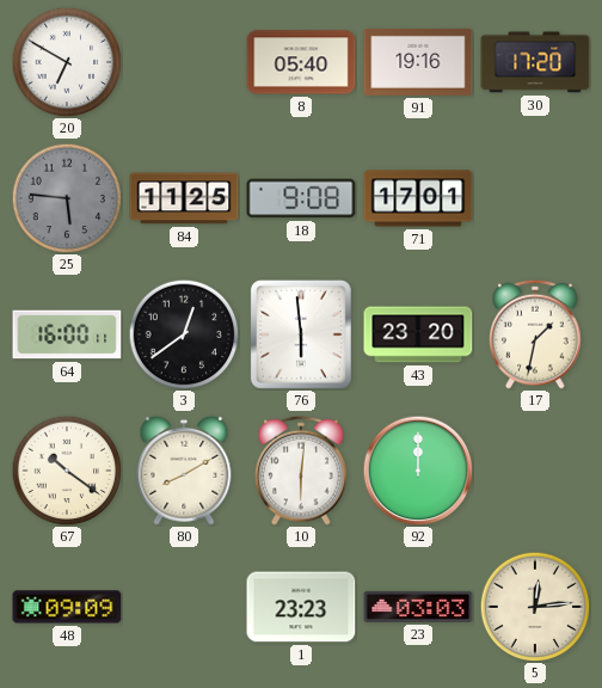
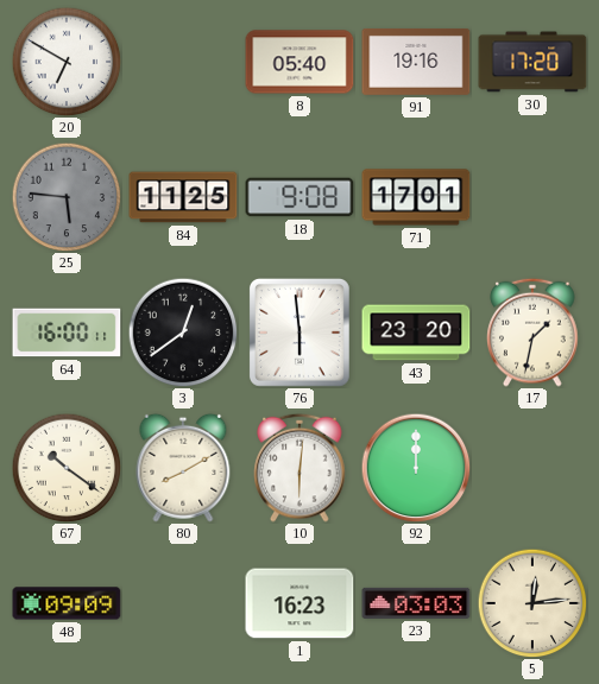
1: 23:23 -> 16:23 (299, 603)
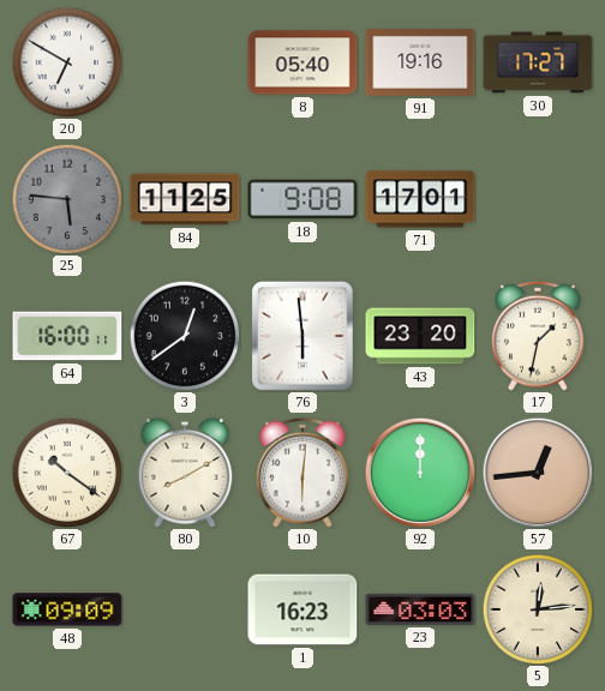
30: 17:20 -> 17:27 (538, 62)
57: none -> 12:44 (538, 473)
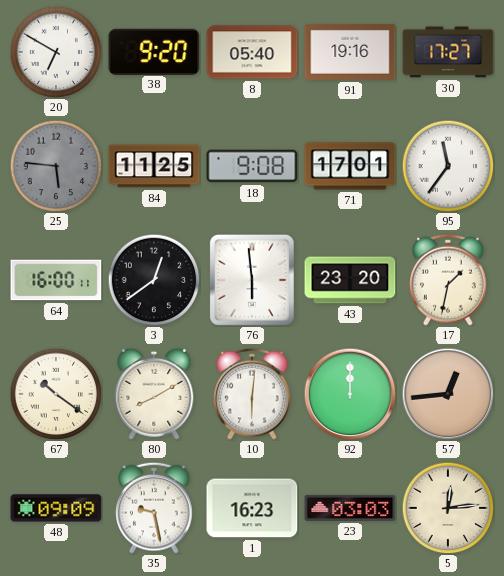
38: none -> 9:20 (154, 51)
95: none -> 11:36 (448, 166)
35: none -> 9:28 (154, 508)
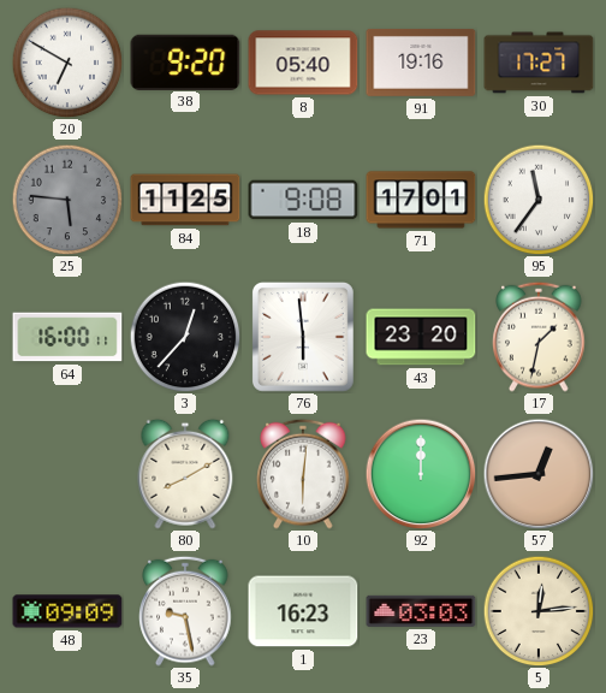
3: 12:39 -> 12:37 (185, 337)
67: 10:21 -> none (56, 394)
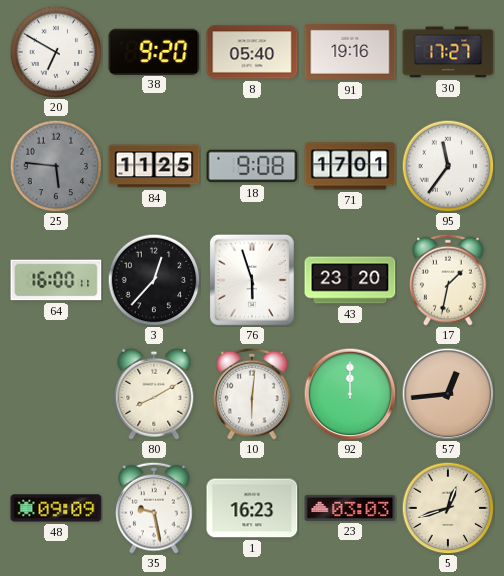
76: 5:59 -> 5:57 (252, 280)
5: 12:14 -> 12:42 (448, 508)
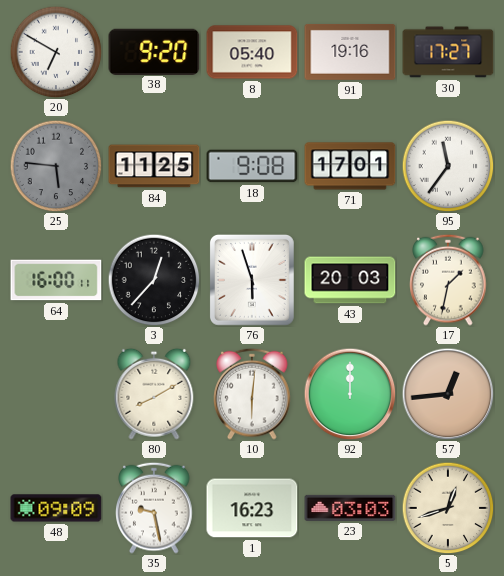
43: 23:20 -> 20:03 (350, 280)
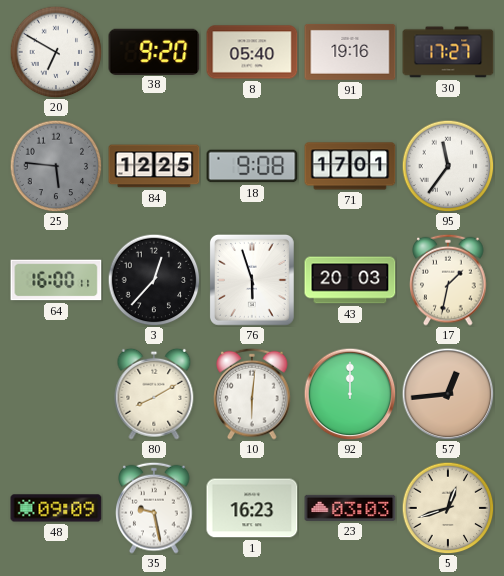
84: 11:25 -> 12:25 (154, 166)
